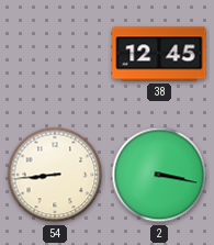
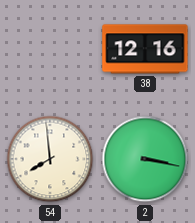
38: 12:45 -> 12:16 (145, 49)
54: 8:44 -> 7:59 (50, 159)
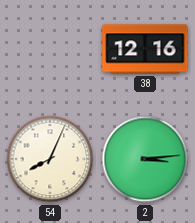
54: 7:59 -> 8:04 (50, 159)
2: 3:17 -> 3:14 (145, 159)
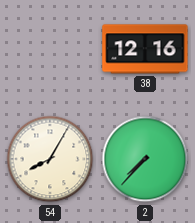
54: 8:04 -> 8:05 (50, 159)
2: 3:14 -> 7:37 (145, 159)
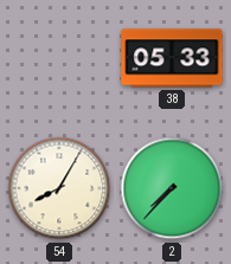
38: 12:16 -> 05:33 (172, 58)
